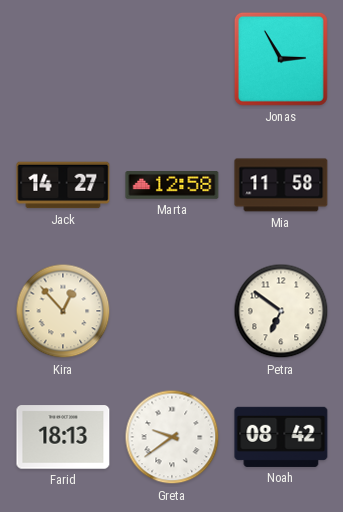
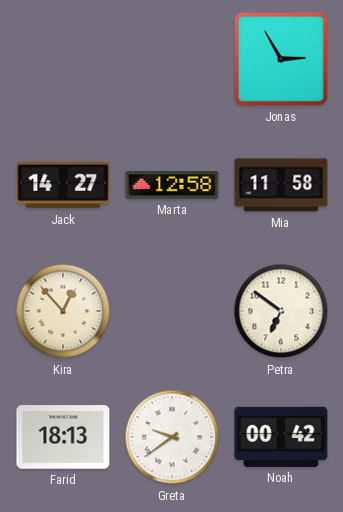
Noah: 08:42 -> 00:42 (281, 437)
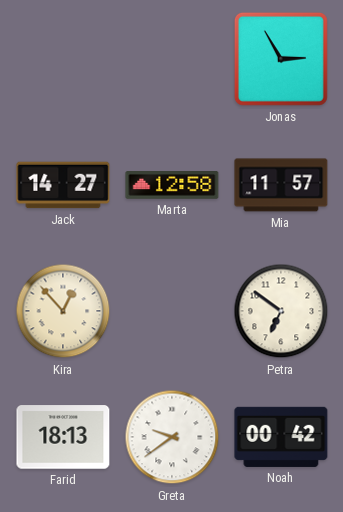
Mia: 11:58 -> 11:57 (281, 185)
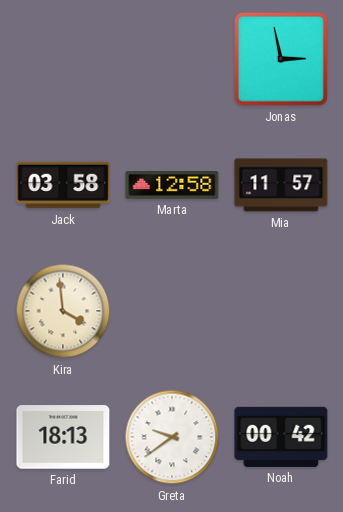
Jonas: 2:55 -> 2:58 (281, 59)
Jack: 14:27 -> 03:58 (63, 185)
Kira: 12:53 -> 3:59 (63, 311)
Petra: 6:51 -> none (281, 311)
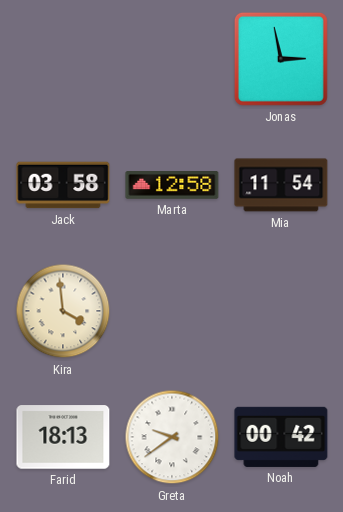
Mia: 11:57 -> 11:54 (281, 185)
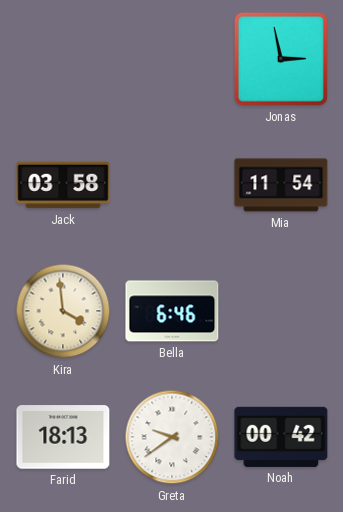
Marta: 12:58 -> none (172, 186)
Bella: none -> 6:46 (172, 311)
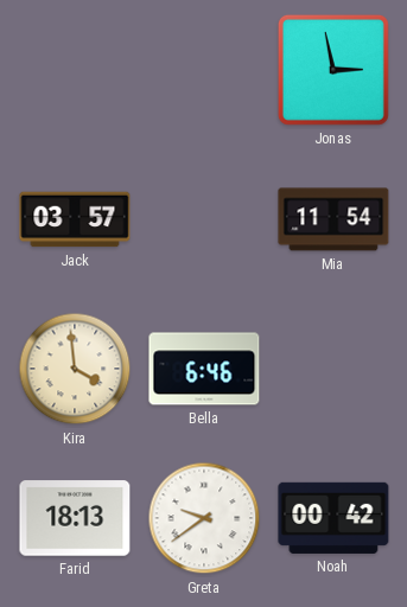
Jack: 03:58 -> 03:57 (75, 219)
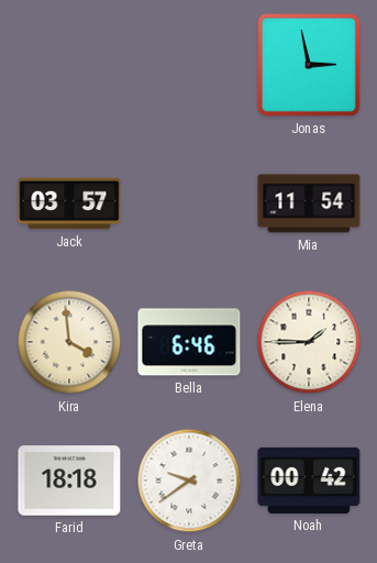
Elena: none -> 1:45 (309, 342)
Farid: 18:13 -> 18:18 (69, 481)
